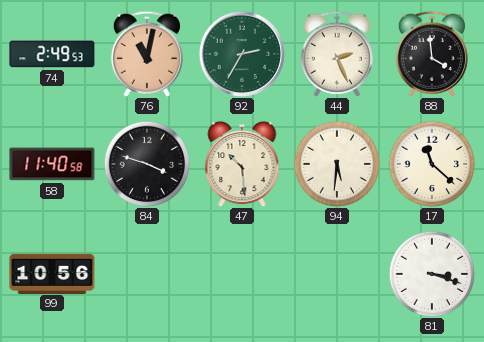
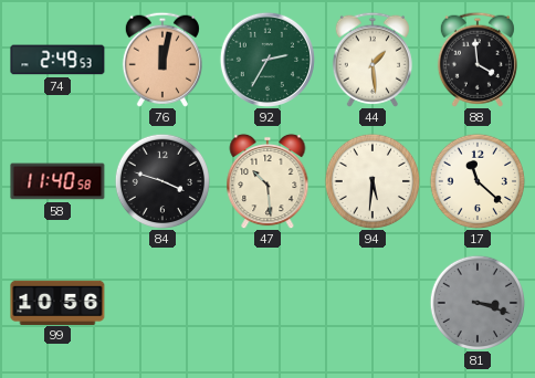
76: 11:02 -> 12:02 (162, 60)
44: 2:26 -> 1:29 (373, 60)
81 dial: white -> grey (478, 303)
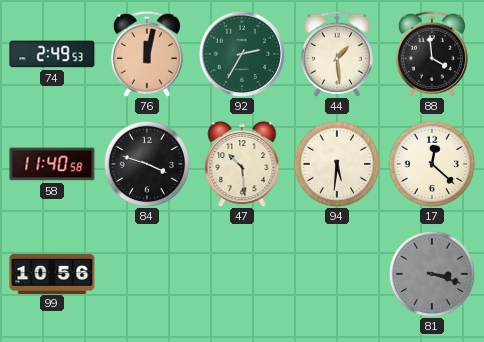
17: 11:22 -> 12:22 (432, 164)
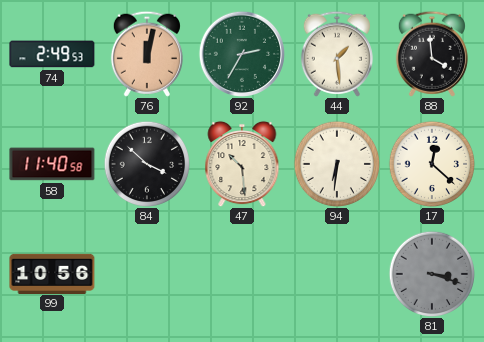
84: 3:48 -> 3:52 (147, 164)
94: 5:31 -> 6:31 (337, 164)
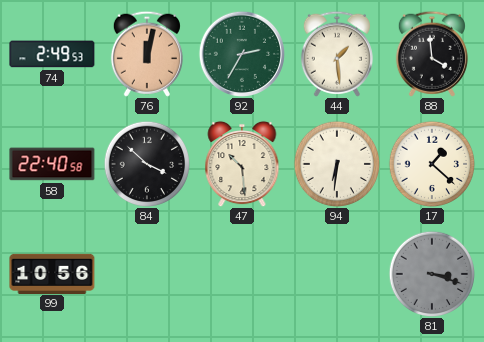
58: 11:40 -> 22:40 (52, 164)
17: 12:22 -> 1:22 (432, 164)
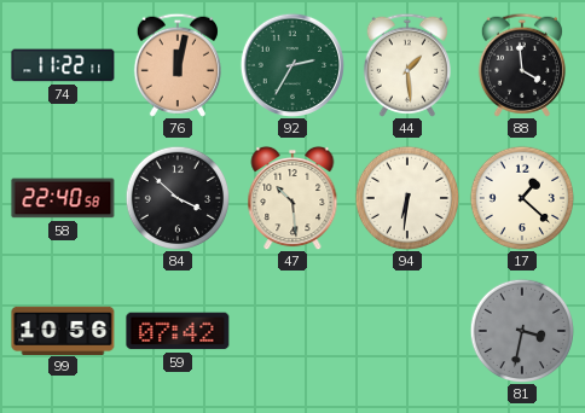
74: 2:49 -> 11:22 (63, 65)
59: none -> 07:42 (178, 331)
81: 3:18 -> 3:32 (522, 331)
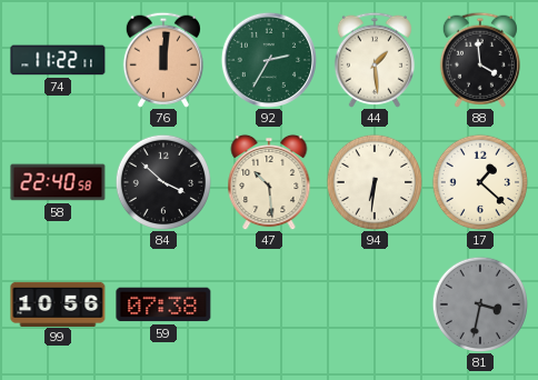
76: 12:02 -> 12:01 (163, 60)
59: 07:42 -> 07:38 (163, 304)
